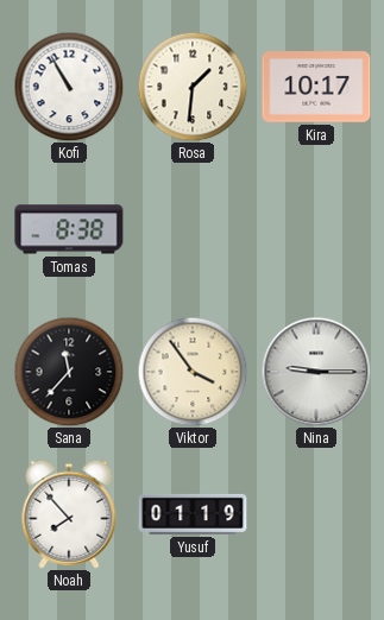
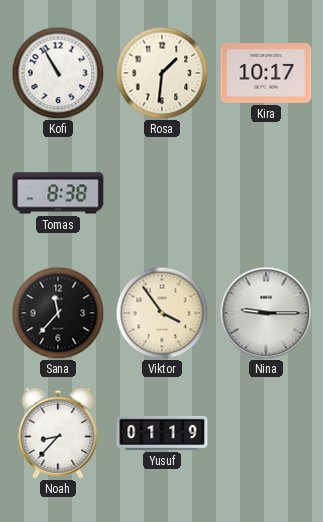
Noah: 7:53 -> 8:37 (58, 433)
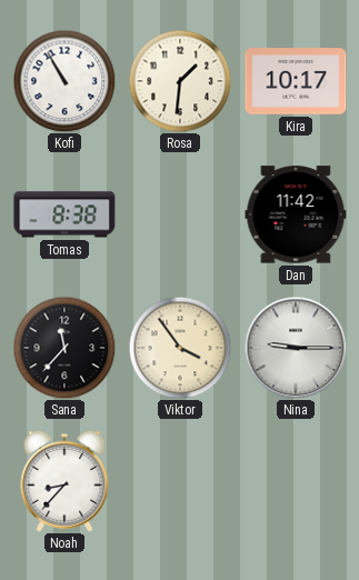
Dan: none -> 11:42 (296, 214)
Yusuf: 01:19 -> none (162, 433)
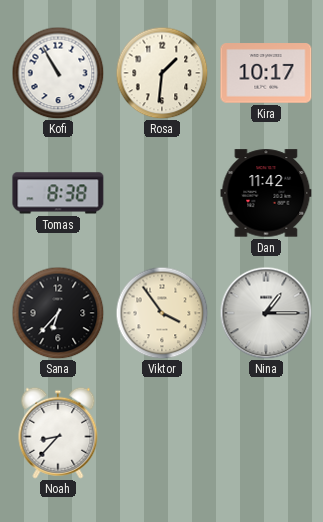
Sana: 11:37 -> 6:37 (58, 313)
Nina: 9:15 -> 1:15 (266, 313)
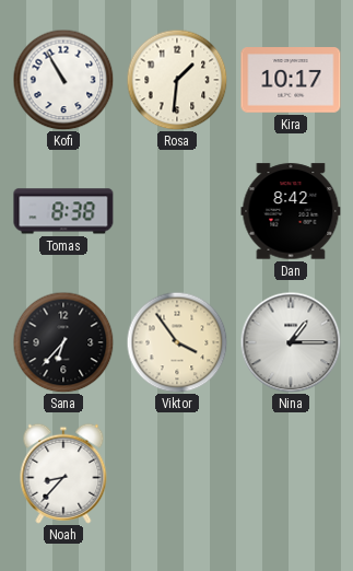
Dan: 11:42 -> 8:42 (291, 211)
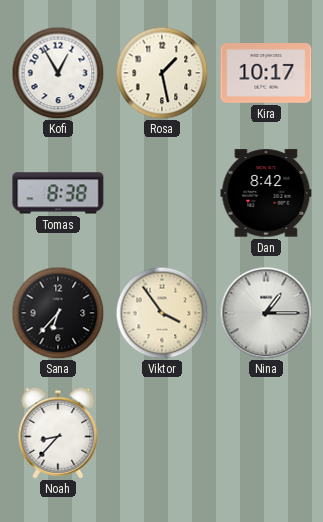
Kofi: 10:55 -> 12:55 (58, 73)
Rosa: 1:31 -> 1:28 (162, 73)
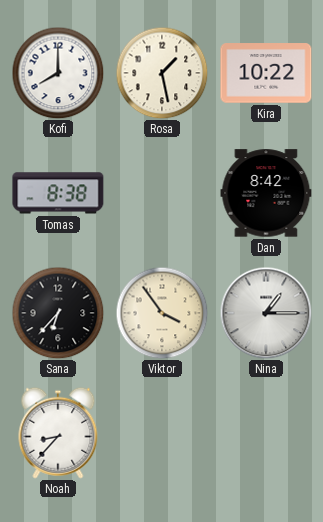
Kofi: 12:55 -> 8:00 (58, 73)
Kira: 10:17 -> 10:22 (266, 73)
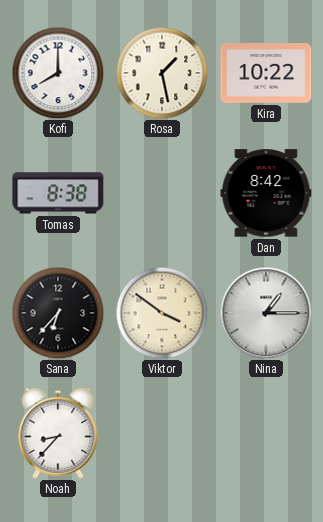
Viktor: 3:54 -> 3:51 (162, 313)
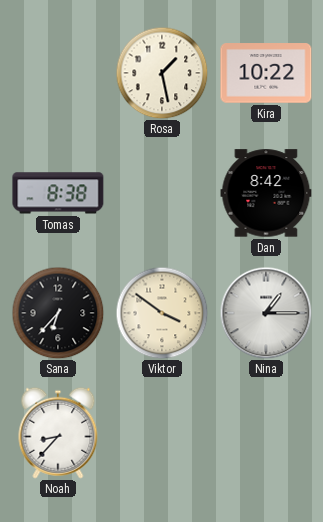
Kofi: 8:00 -> none (58, 73)
